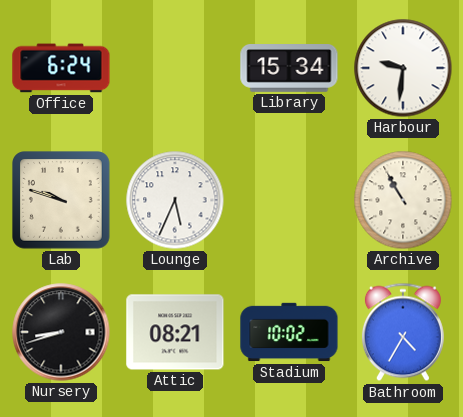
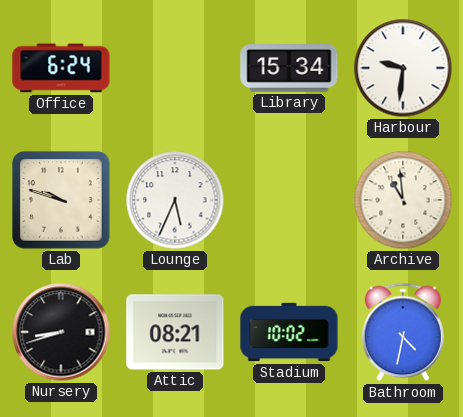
Archive: 10:55 -> 10:59 (403, 200)
Bathroom: 4:35 -> 4:32 (403, 332)
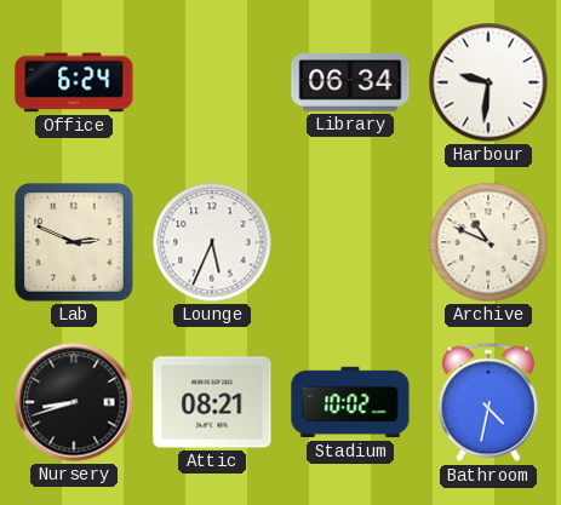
Library: 15:34 -> 06:34 (350, 82)
Lab: 9:48 -> 2:49 (75, 243)
Archive: 10:59 -> 10:49 (488, 242)
